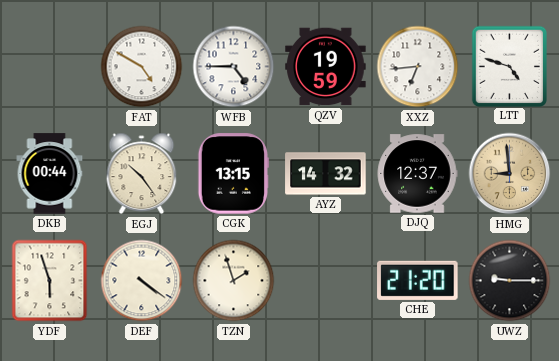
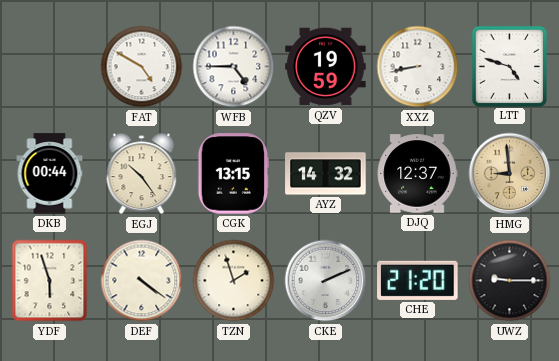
XXZ: 6:44 -> 8:43 (418, 67)
CKE: none -> 2:11 (326, 281)
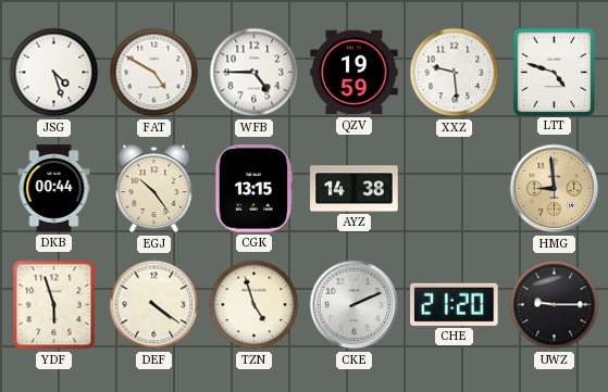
JSG: none -> 4:27 (54, 73)
XXZ: 8:43 -> 9:29 (455, 73)
AYZ: 14:32 -> 14:38 (355, 189)
DJQ: 12:37 -> none (417, 174)
TZN: 1:57 -> 4:57 (255, 305)
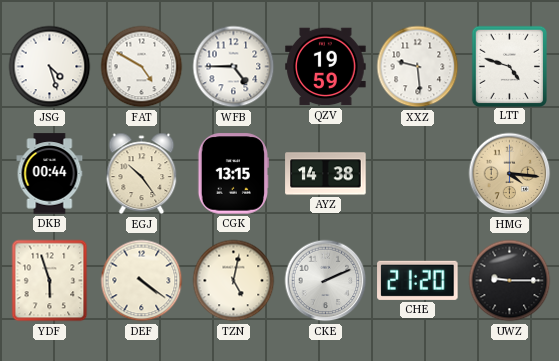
HMG: 8:59 -> 4:16 (510, 174)
TZN: 4:57 -> 5:02 (234, 281)
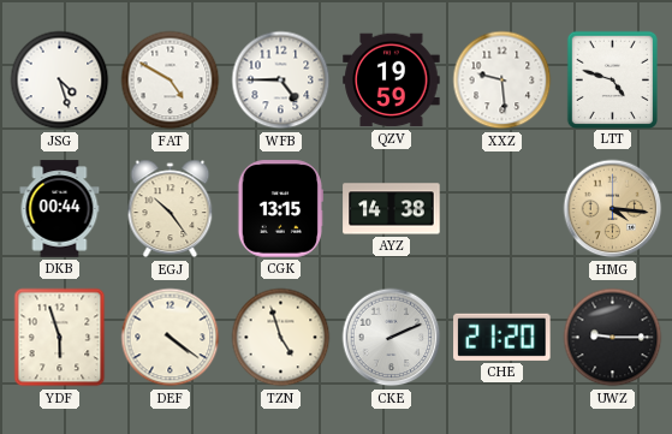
TZN: 5:02 -> 4:57 (281, 338)
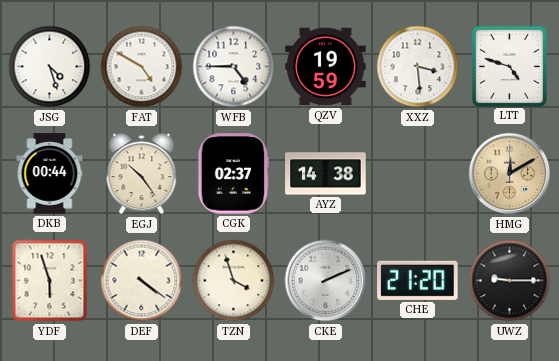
XXZ: 9:29 -> 3:29 (418, 67)
CGK: 13:15 -> 02:37 (233, 174)
HMG: 4:16 -> 12:10 (510, 174)
TZN: 4:57 -> 3:57 (234, 281)
